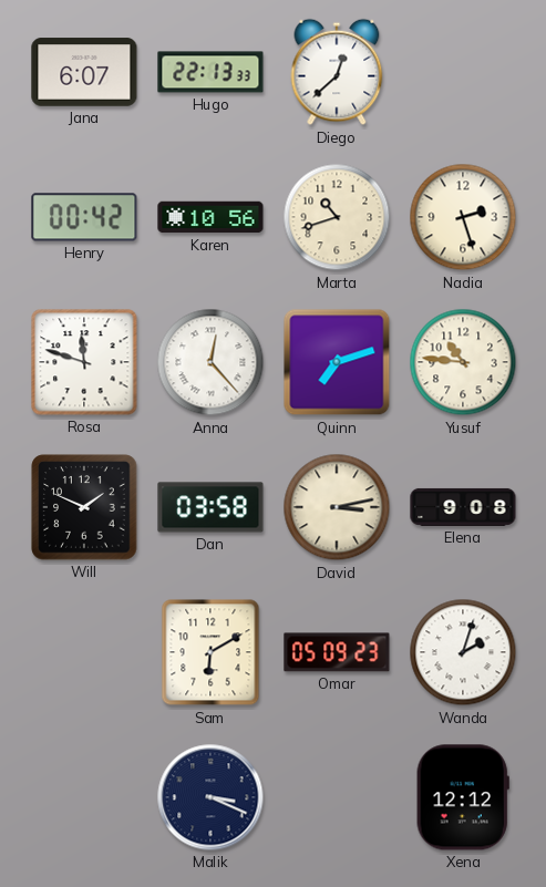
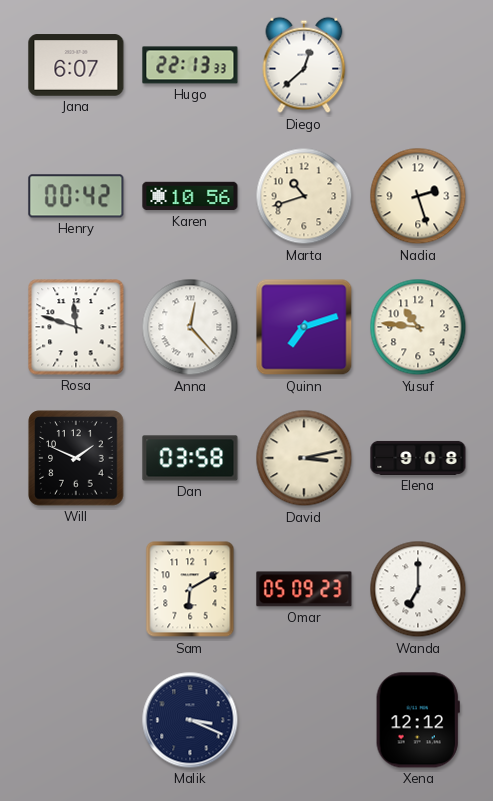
Wanda: 2:03 -> 7:00 (418, 589)
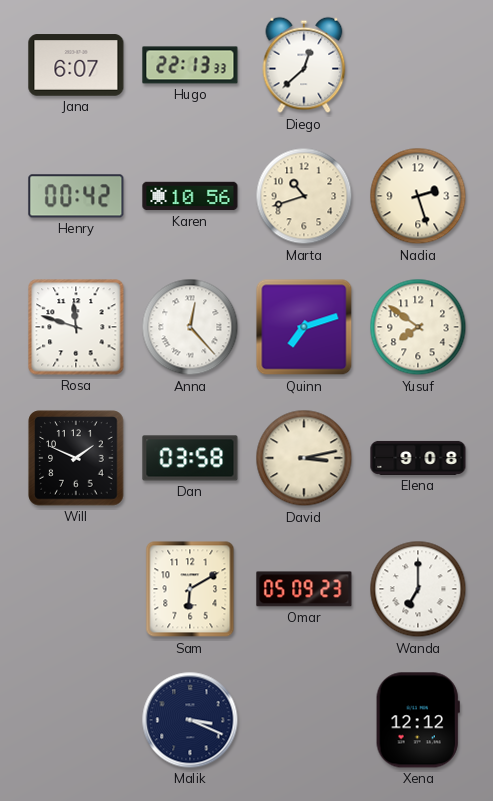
Yusuf: 10:46 -> 7:51 (418, 327)
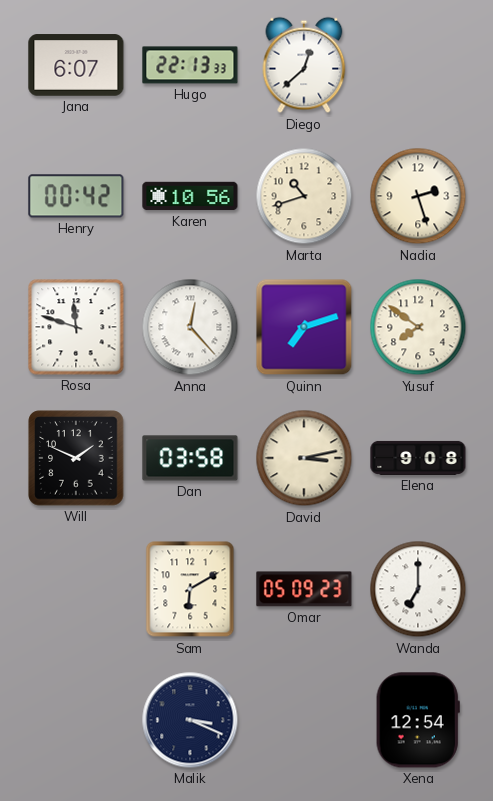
Xena: 12:12 -> 12:54 (418, 720)
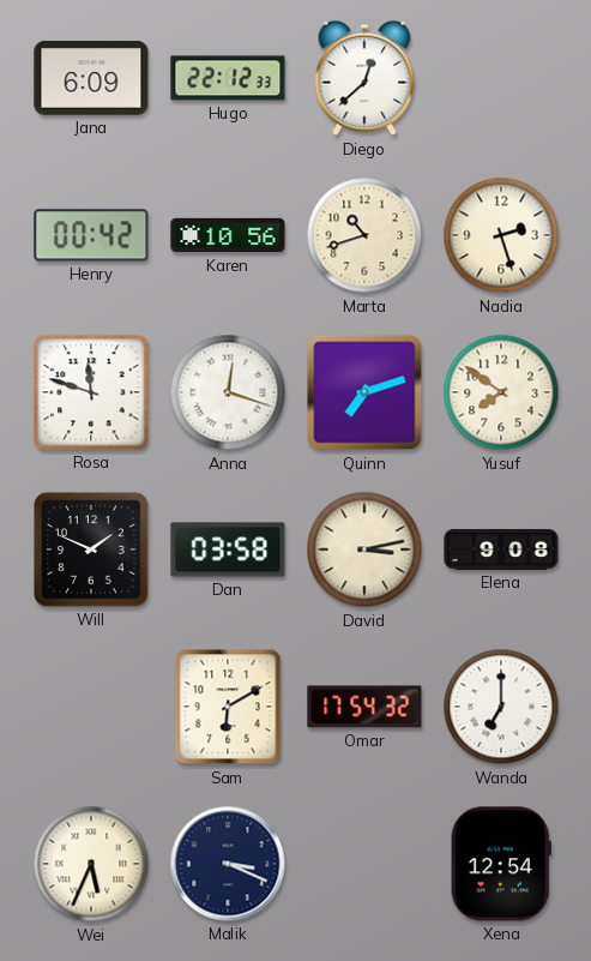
Jana: 6:07 -> 6:09 (91, 78)
Hugo: 22:13 -> 22:12 (228, 78)
Anna: 12:23 -> 12:18 (228, 392)
Omar: 05:09 -> 17:54 (364, 707)
Wei: none -> 5:34 (91, 864)
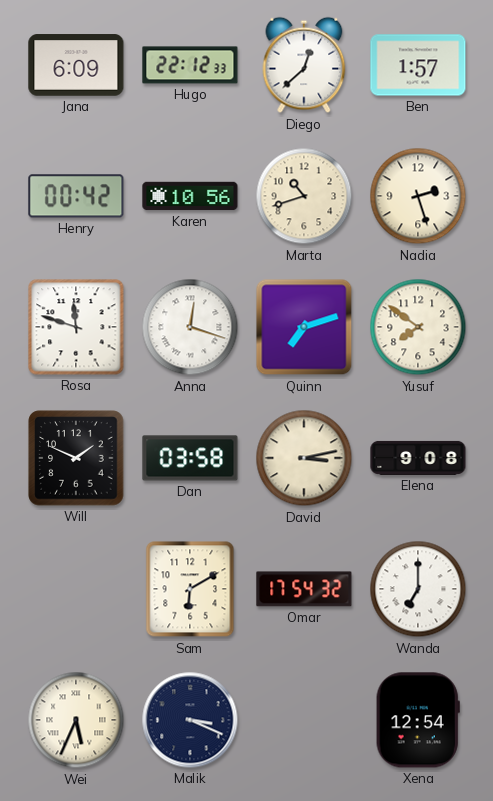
Ben: none -> 1:57 (418, 65)
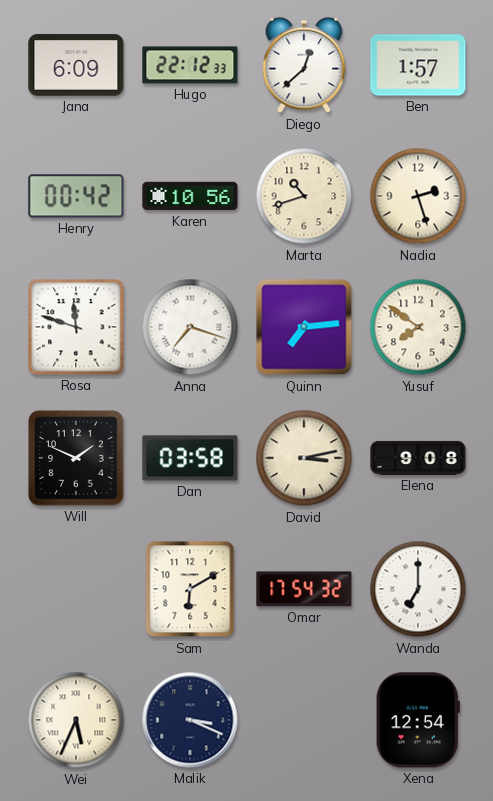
Anna: 12:18 -> 7:18 (190, 327)
Quinn: 7:12 -> 7:14 (304, 327)
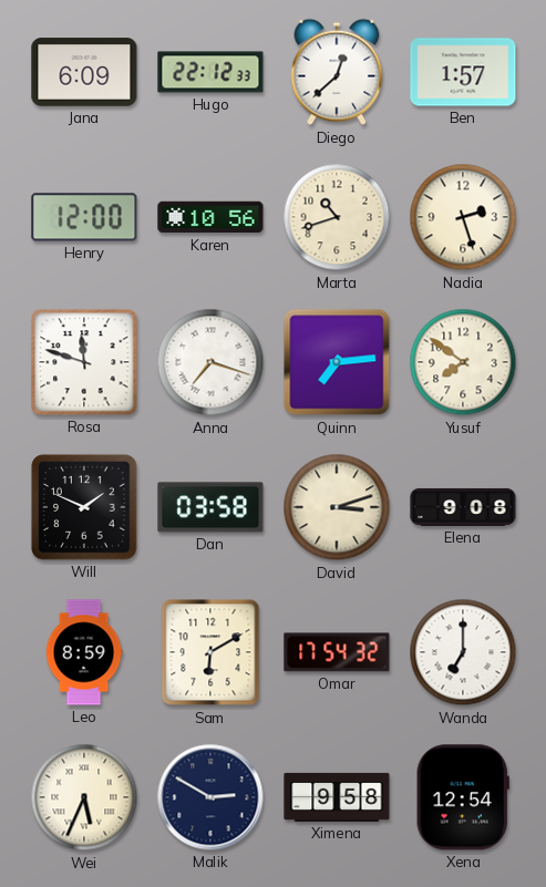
Henry: 00:42 -> 12:00 (84, 217)
David: 3:13 -> 3:12 (337, 507)
Leo: none -> 8:59 (84, 652)
Malik: 3:19 -> 2:50 (210, 797)
Ximena: none -> 9:58 (337, 797)
